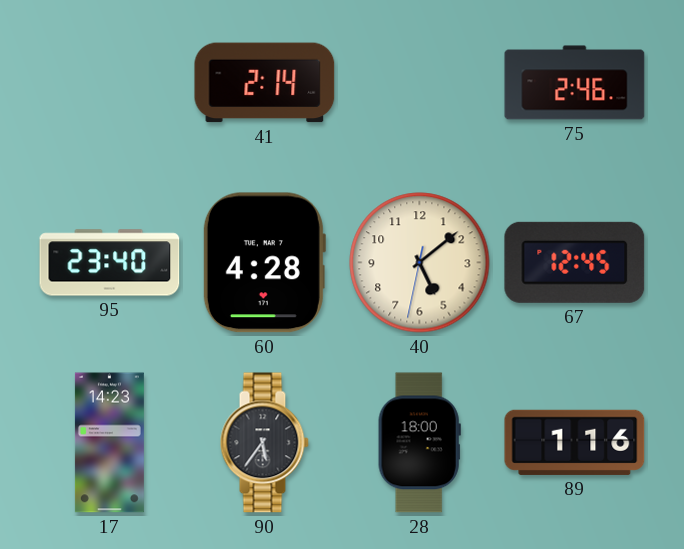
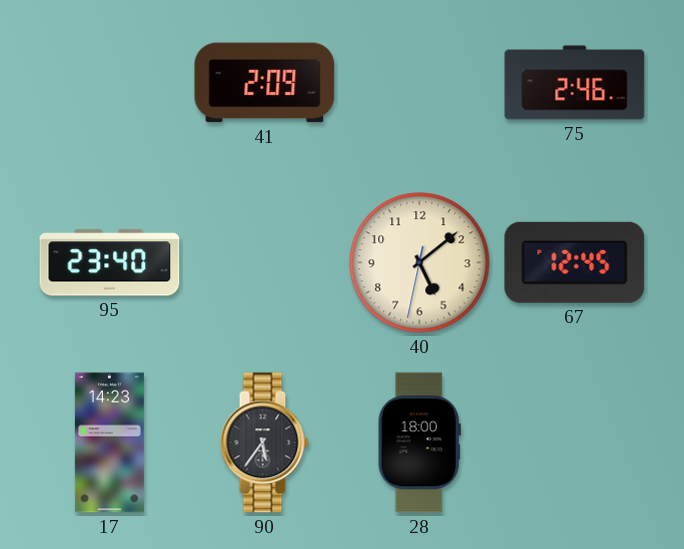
41: 2:14 -> 2:09 (265, 83)
60: 4:28 -> none (264, 263)
89: 1:16 -> none (575, 442)
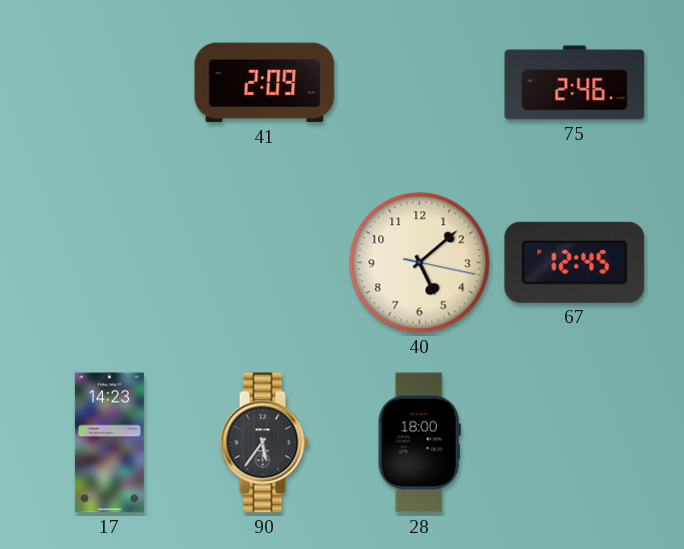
95: 23:40 -> none (110, 263)
40: 5:08:32 -> 5:08:17 (420, 263)
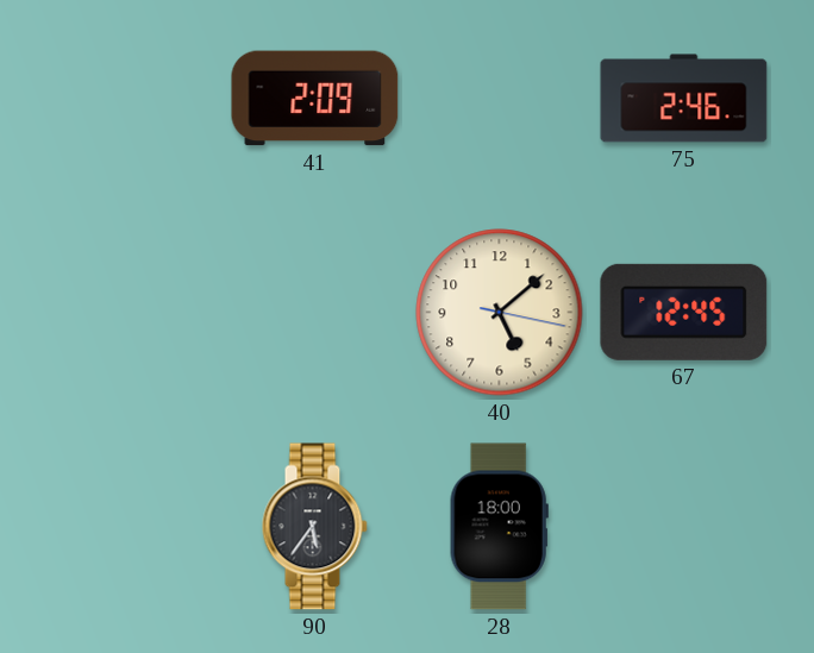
17: 14:23 -> none (109, 443)
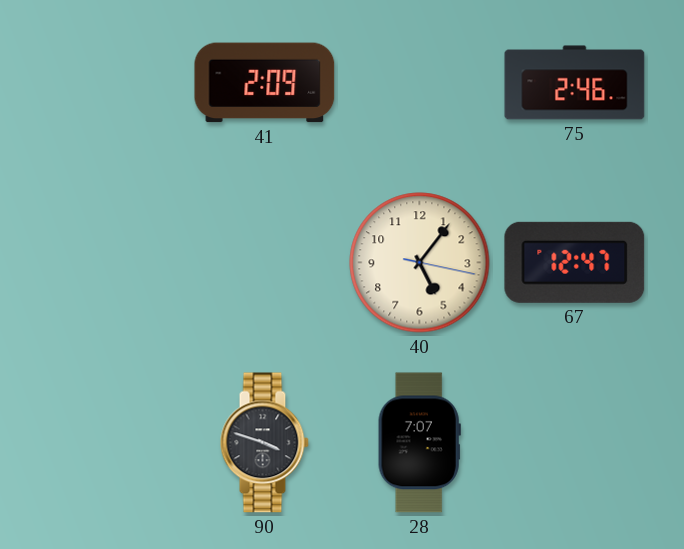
40: 5:08 -> 5:06 (420, 263)
67: 12:45 -> 12:47 (575, 262)
90: 5:36 -> 3:48 (264, 443)
28: 18:00 -> 7:07 (419, 443)
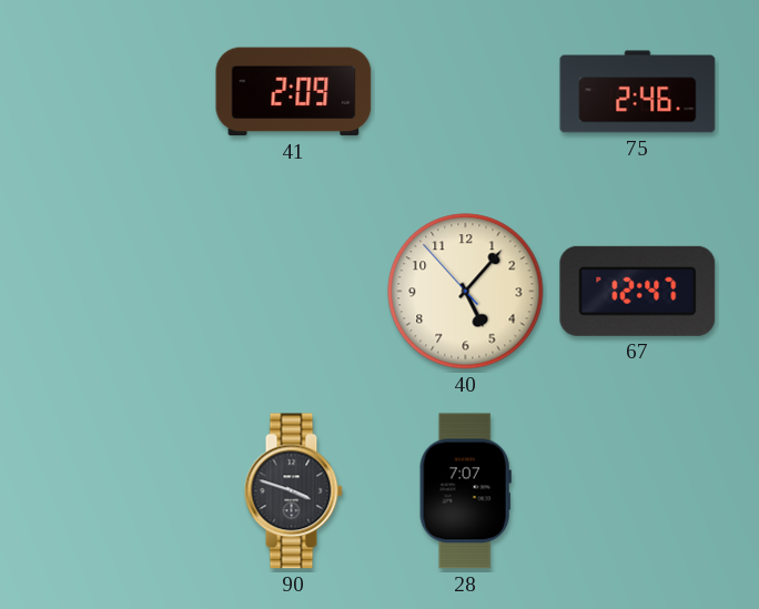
40: 5:06:17 -> 5:06:53 (466, 292)
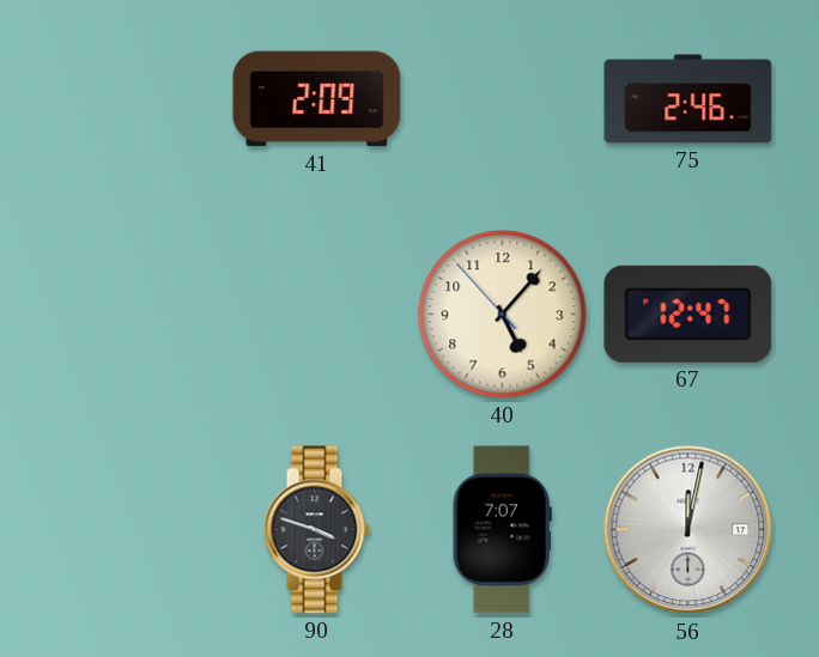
56: none -> 12:02 (688, 530)
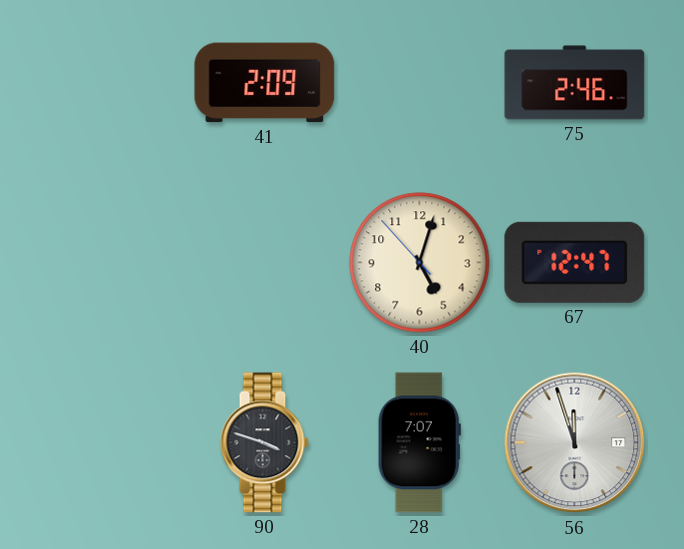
40: 5:06 -> 5:02 (420, 263)
56: 12:02 -> 11:57 (575, 443)
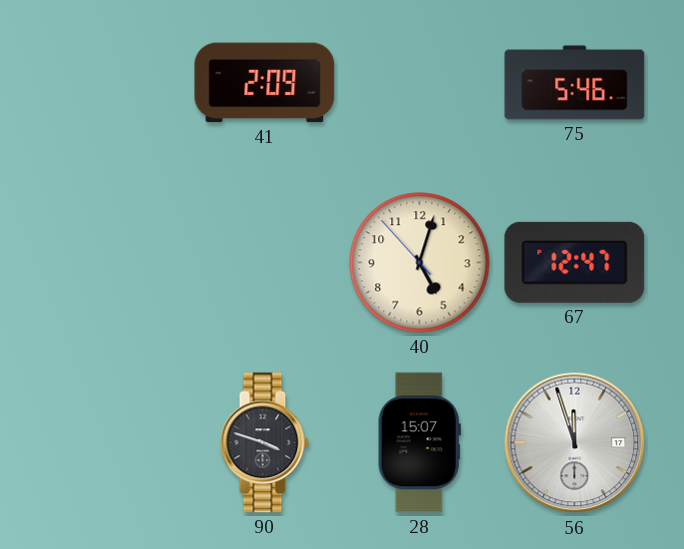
75: 2:46 -> 5:46 (575, 83)
28: 7:07 -> 15:07 (419, 443)
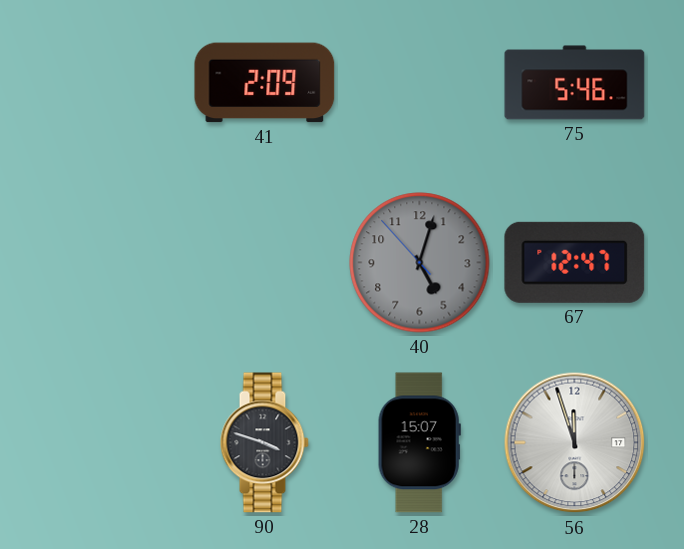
40 dial: cream -> grey (420, 263)
